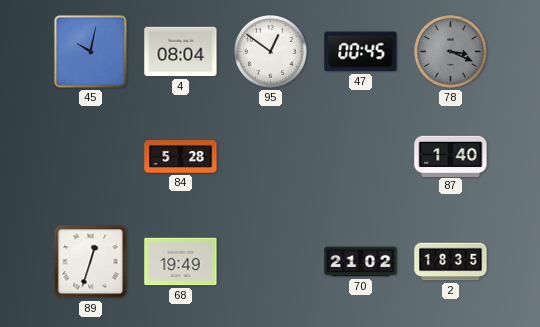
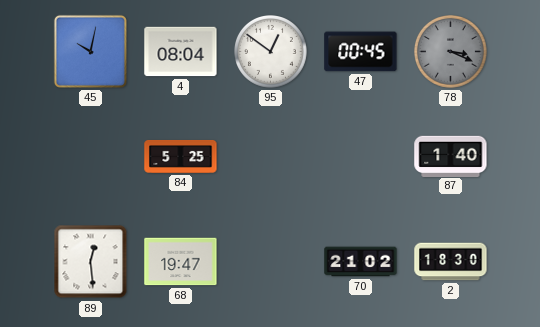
84: 5:28 -> 5:25 (181, 156)
89: 12:33 -> 12:29 (91, 262)
68: 19:49 -> 19:47 (181, 262)
2: 18:35 -> 18:30 (451, 262)
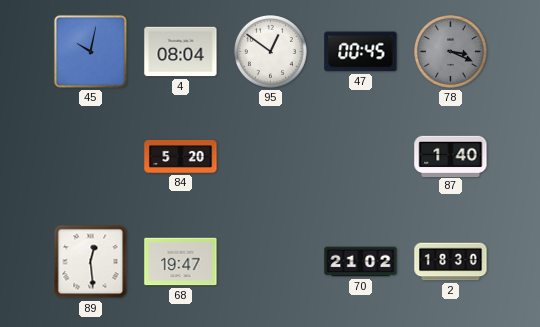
84: 5:25 -> 5:20 (181, 156)
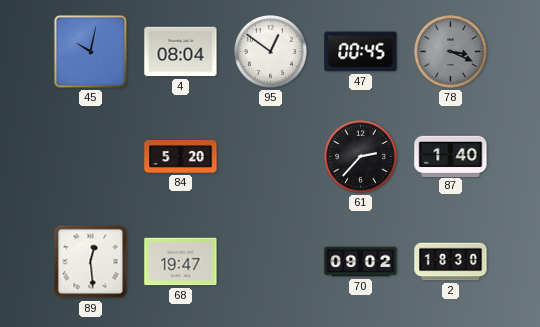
61: none -> 2:37 (361, 157)
70: 21:02 -> 09:02 (361, 262)
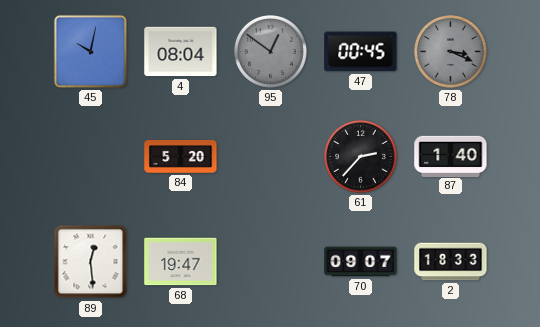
95 dial: white -> grey (271, 52)
70: 09:02 -> 09:07 (361, 262)
2: 18:30 -> 18:33 (451, 262)
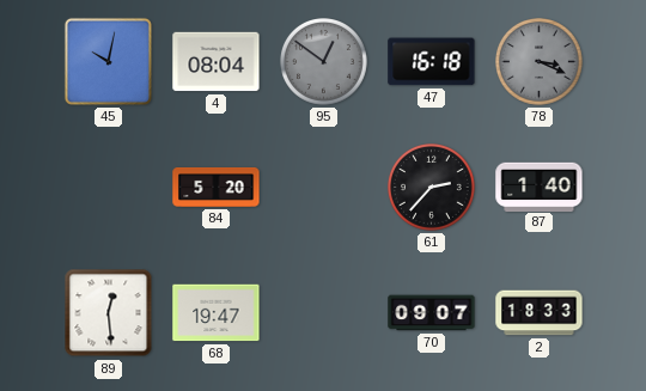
47: 00:45 -> 16:18 (432, 62)
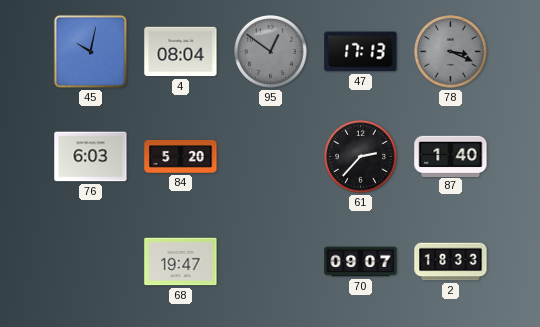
47: 16:18 -> 17:13 (361, 52)
76: none -> 6:03 (91, 157)
89: 12:29 -> none (109, 313)
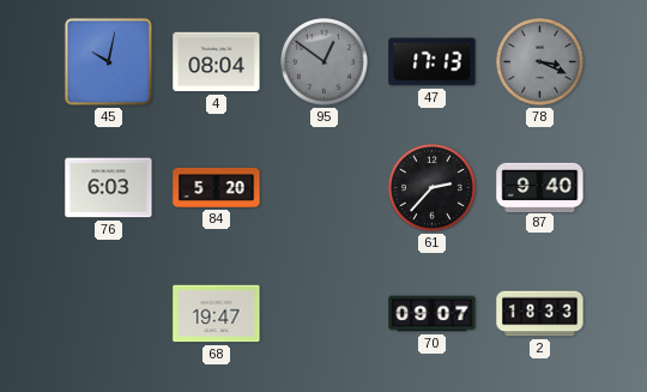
87: 1:40 -> 9:40 (540, 187)
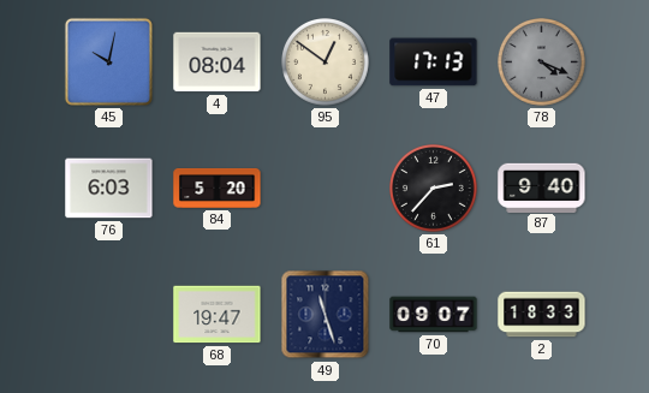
95 dial: grey -> cream (326, 62)
78: 3:19 -> 4:19 (542, 62)
49: none -> 11:27 (326, 315)
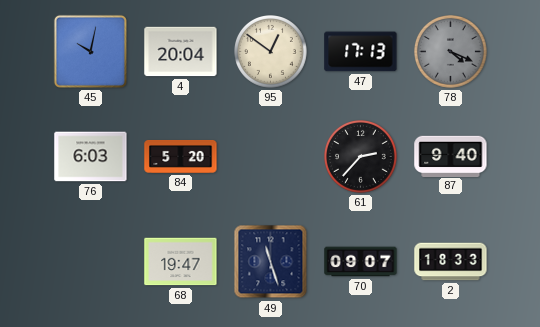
4: 08:04 -> 20:04 (181, 52)
